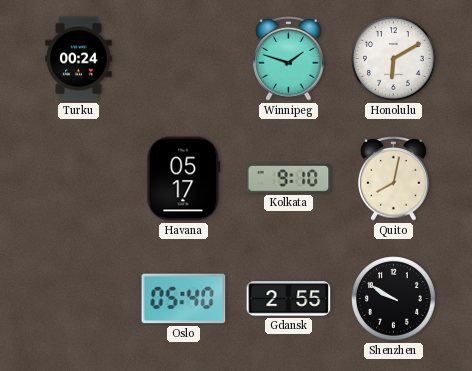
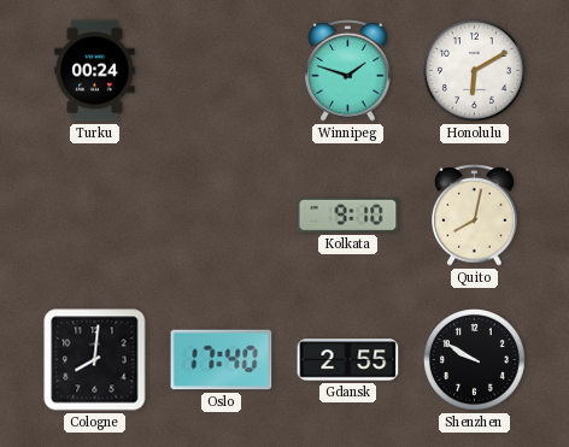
Havana: 05:17 -> none (184, 179)
Cologne: none -> 8:01 (95, 360)
Oslo: 05:40 -> 17:40 (222, 360)
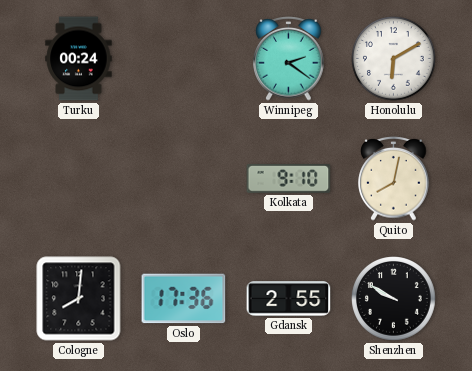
Winnipeg: 1:48 -> 2:21 (289, 59)
Oslo: 17:40 -> 17:36 (184, 299)
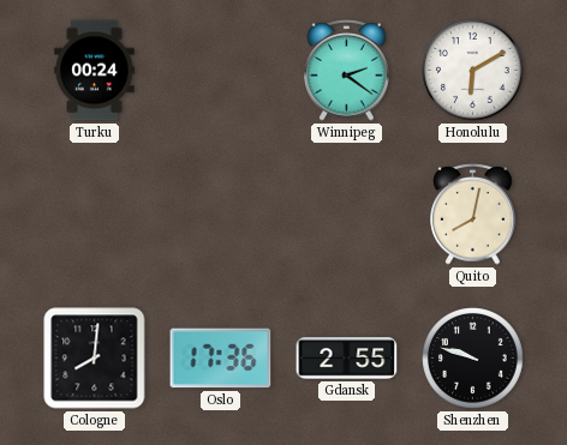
Kolkata: 9:10 -> none (289, 179)
Shenzhen: 9:50 -> 9:48 (473, 359)
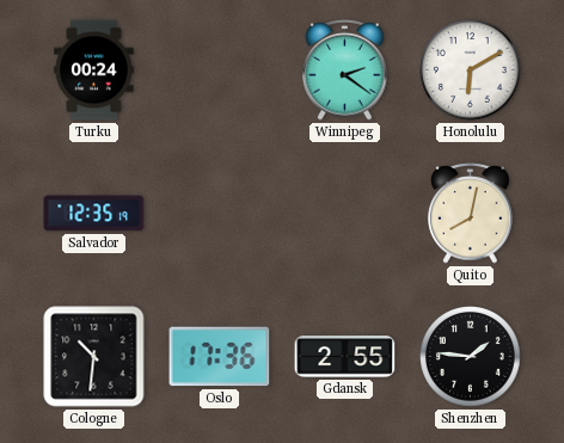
Salvador: none -> 12:35 (94, 214)
Cologne: 8:01 -> 10:31 (94, 357)
Shenzhen: 9:48 -> 1:46 (471, 357)
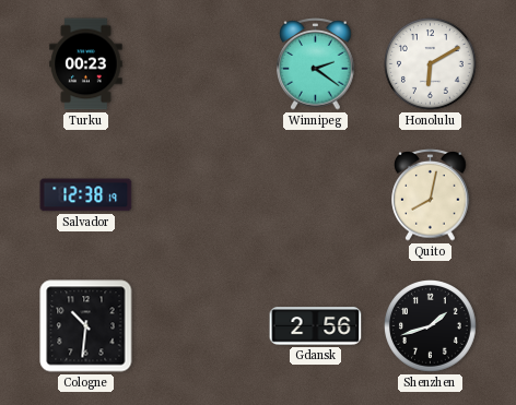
Turku: 00:24 -> 00:23 (86, 64)
Salvador: 12:35 -> 12:38 (86, 195)
Oslo: 17:36 -> none (220, 357)
Gdansk: 2:55 -> 2:56 (316, 326)
Shenzhen: 1:46 -> 1:42 (431, 326)
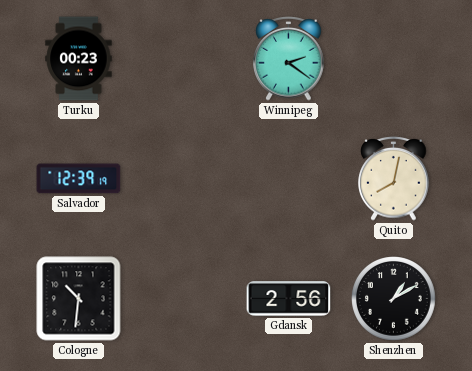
Honolulu: 6:10 -> none (431, 64)
Salvador: 12:38 -> 12:39 (79, 179)
Shenzhen: 1:42 -> 1:10 (394, 299)
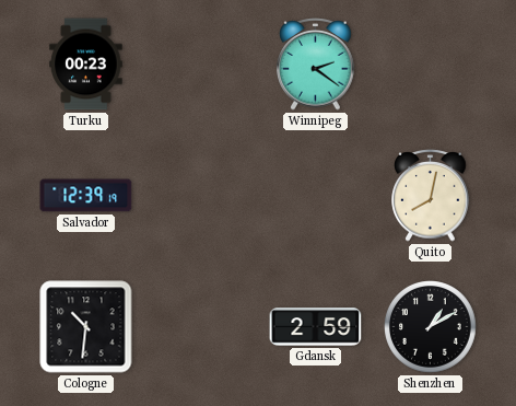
Gdansk: 2:56 -> 2:59 (316, 327)
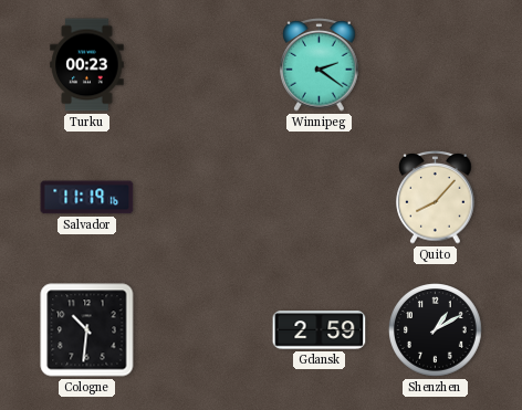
Salvador: 12:39 -> 11:19 (87, 198)
Quito: 8:02 -> 8:07 (436, 198)
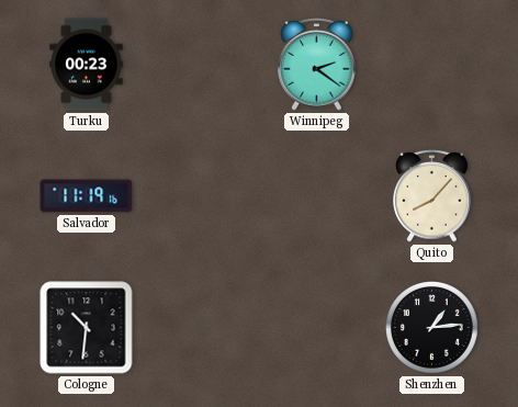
Gdansk: 2:59 -> none (320, 330)
Shenzhen: 1:10 -> 1:14 (432, 328)
